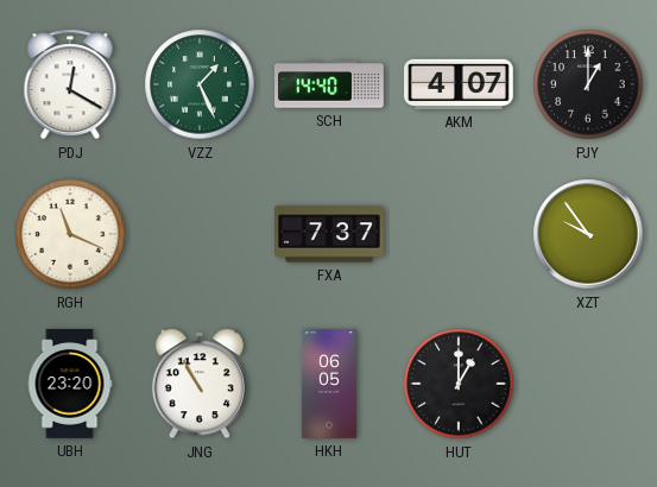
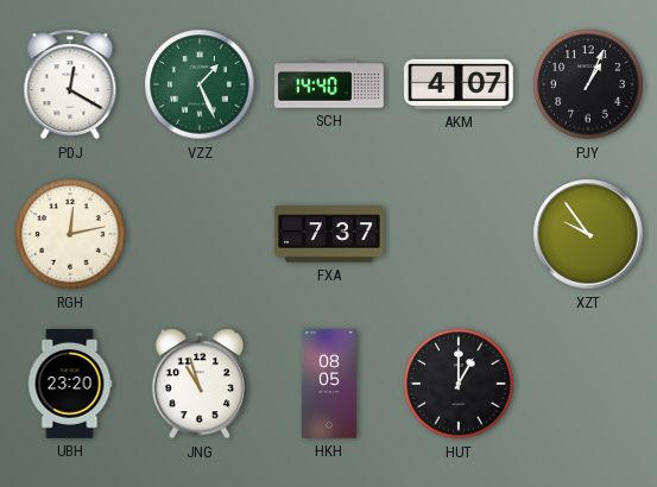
PJY: 1:00 -> 1:04 (588, 84)
RGH: 11:19 -> 12:13 (70, 234)
JNG: 10:55 -> 10:57 (200, 384)
HKH: 06:05 -> 08:05 (329, 384)
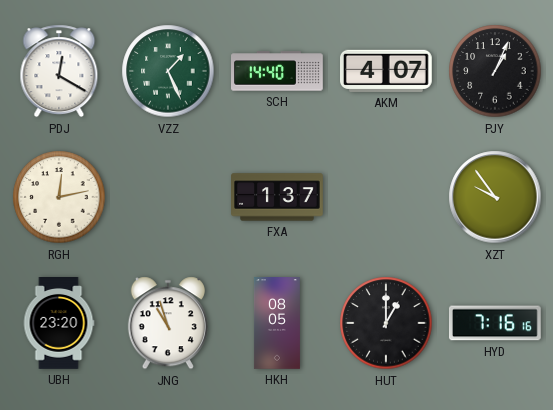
FXA: 7:37 -> 1:37 (277, 197)
HYD: none -> 7:16 (495, 323)
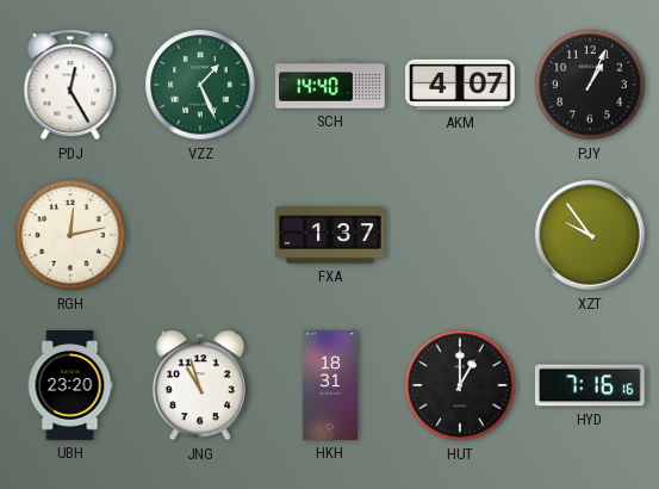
PDJ: 12:20 -> 12:25 (70, 85)
HKH: 08:05 -> 18:31 (330, 385)
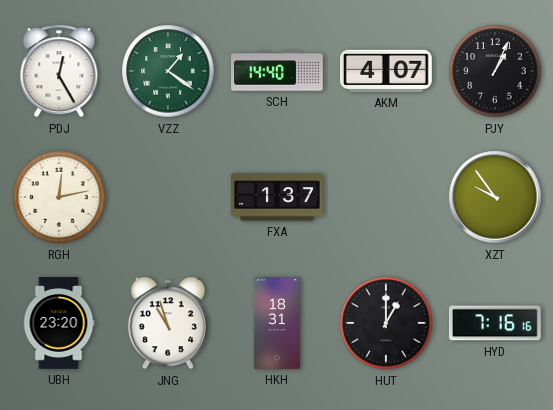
VZZ: 1:26 -> 1:21 (168, 71)
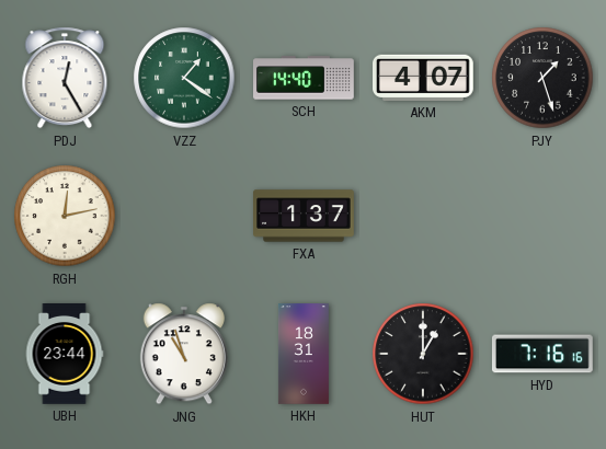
PJY: 1:04 -> 1:27 (542, 78)
XZT: 9:54 -> none (495, 197)
UBH: 23:20 -> 23:44 (65, 355)
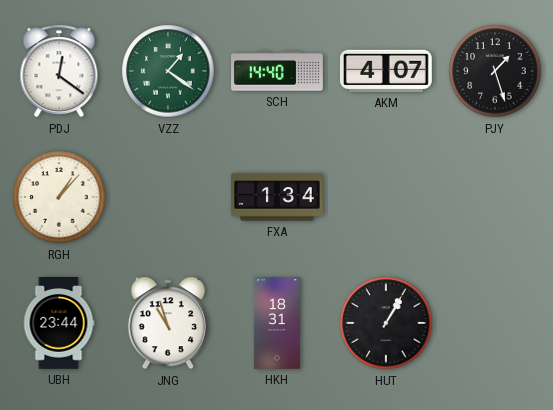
PDJ: 12:25 -> 12:21 (59, 71)
RGH: 12:13 -> 1:07 (59, 197)
FXA: 1:37 -> 1:34 (277, 197)
HUT: 1:00 -> 1:05 (386, 323)
HYD: 7:16 -> none (542, 354)
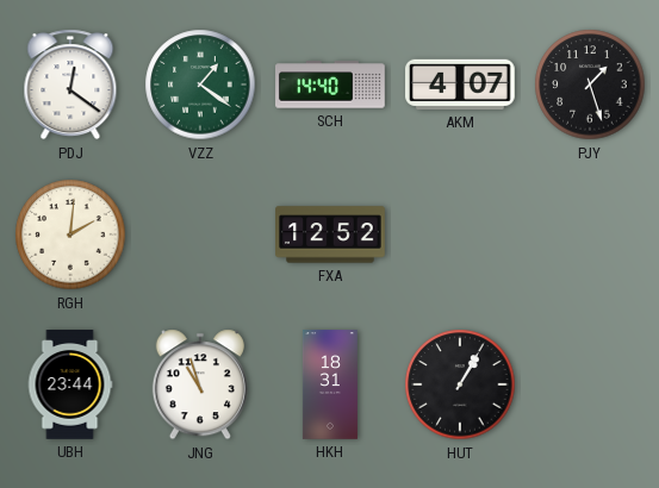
RGH: 1:07 -> 2:01 (70, 234)
FXA: 1:34 -> 12:52 (330, 234)
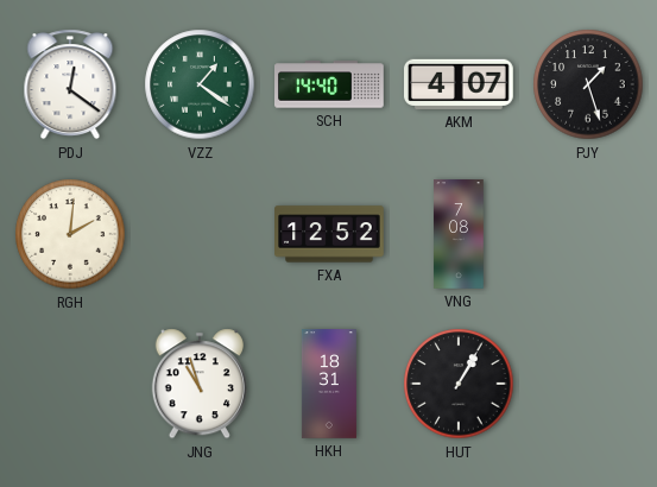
VNG: none -> 7:08 (459, 234)
UBH: 23:44 -> none (70, 386)
